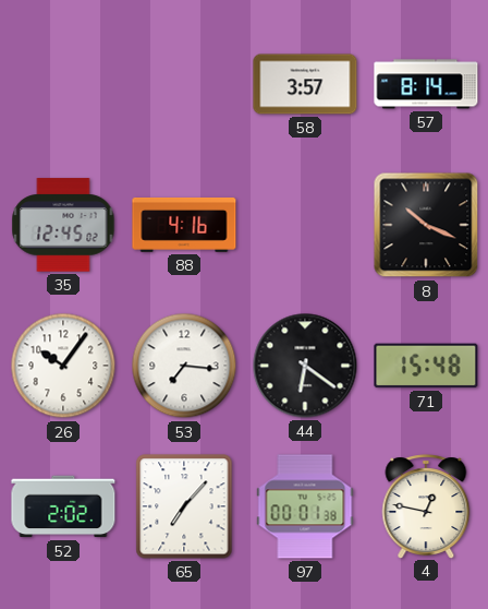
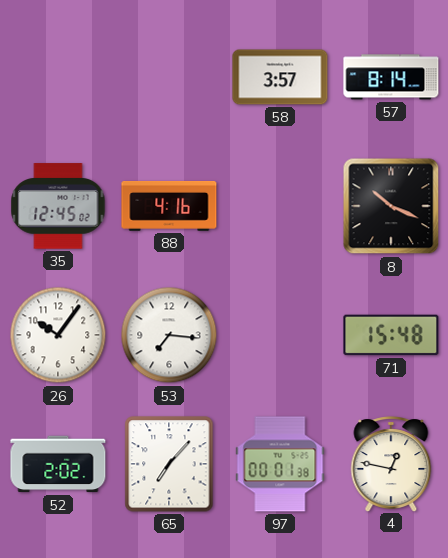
44: 6:21 -> none (305, 366)
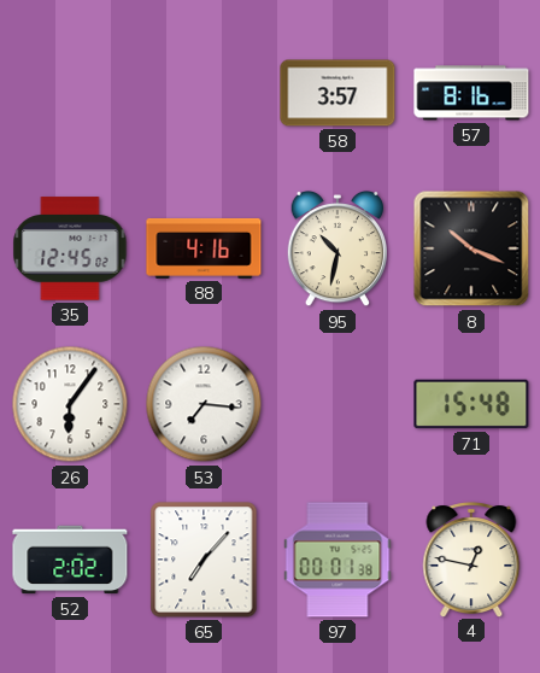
57: 8:14 -> 8:16 (471, 93)
95: none -> 10:32 (336, 248)
26: 10:06 -> 6:06 (70, 404)
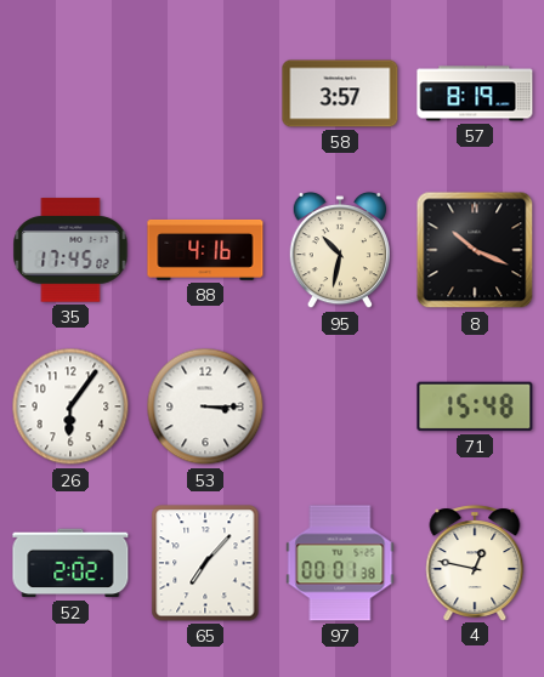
57: 8:16 -> 8:19 (475, 93)
35: 12:45 -> 17:45 (70, 250)
53: 7:16 -> 3:15 (205, 406)
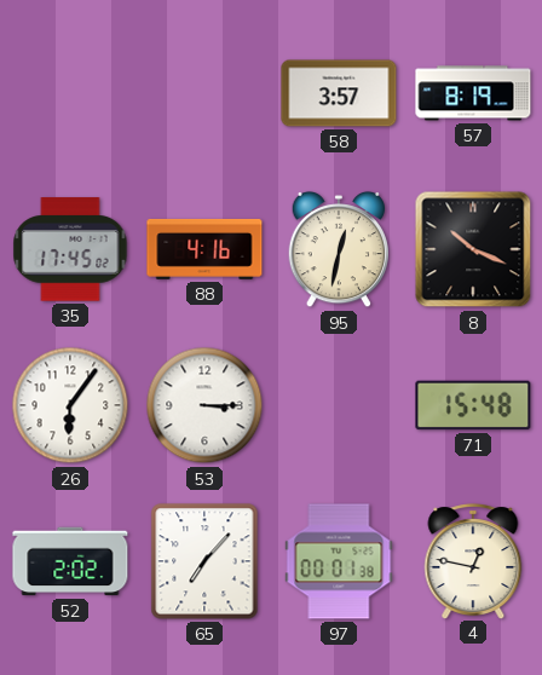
95: 10:32 -> 12:32 (338, 249)
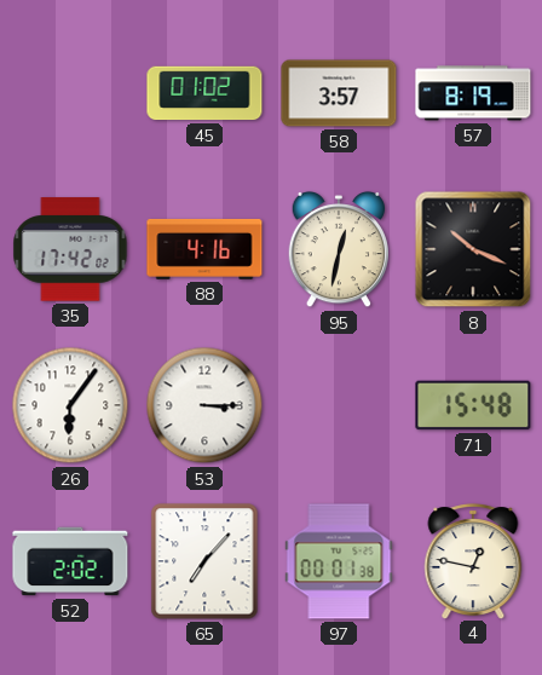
45: none -> 01:02 (204, 93)
35: 17:45 -> 17:42 (70, 249)
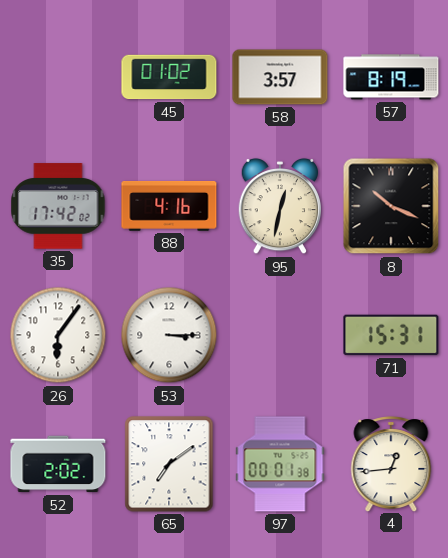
71: 15:48 -> 15:31 (391, 335)
65: 7:07 -> 7:09 (169, 464)
4: 12:47 -> 12:44 (391, 464)
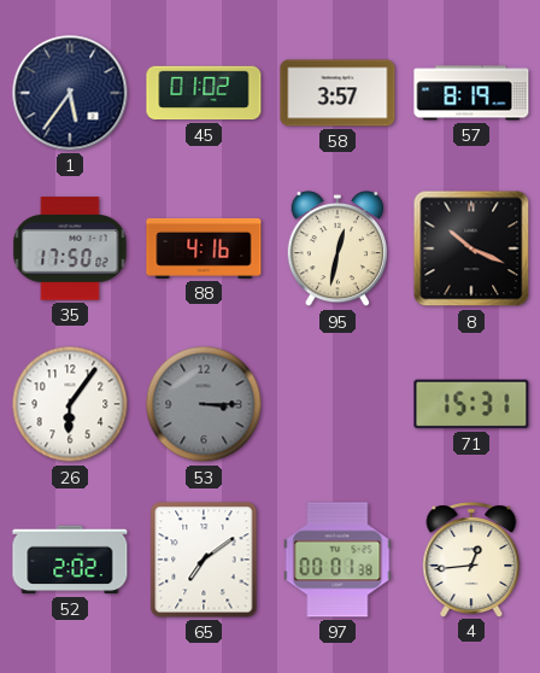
1: none -> 5:36 (70, 93)
35: 17:42 -> 17:50 (70, 248)
53 dial: white -> grey (204, 404)
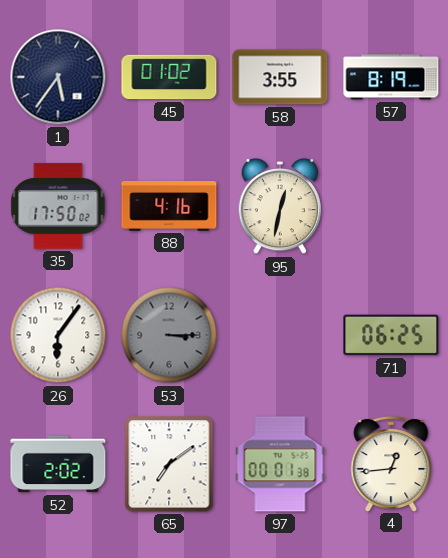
58: 3:57 -> 3:55 (280, 77)
8: 10:19 -> none (471, 248)
71: 15:31 -> 06:25 (391, 335)
